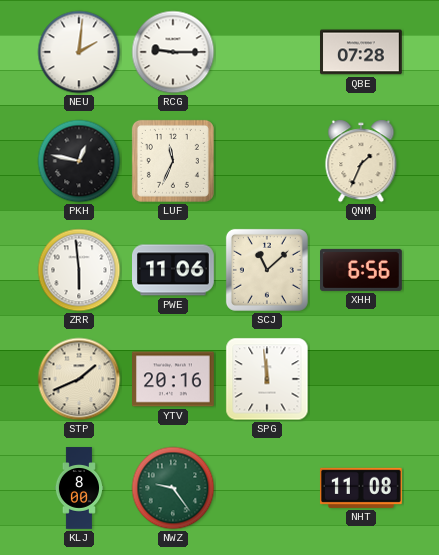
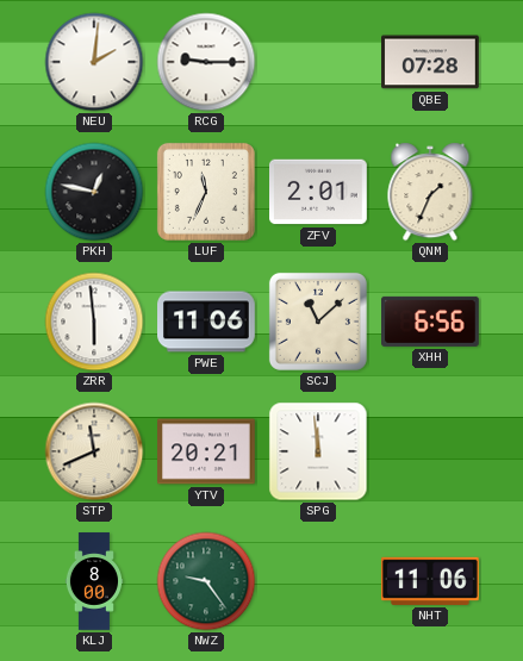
ZFV: none -> 2:01 (319, 192)
STP: 1:41 -> 11:41 (94, 451)
YTV: 20:16 -> 20:21 (207, 451)
NHT: 11:08 -> 11:06 (430, 581)
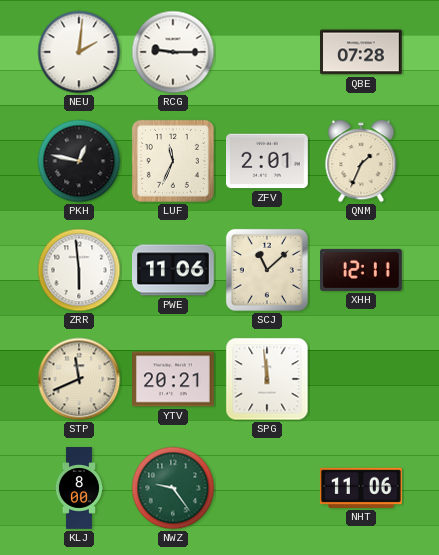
XHH: 6:56 -> 12:11 (362, 270)
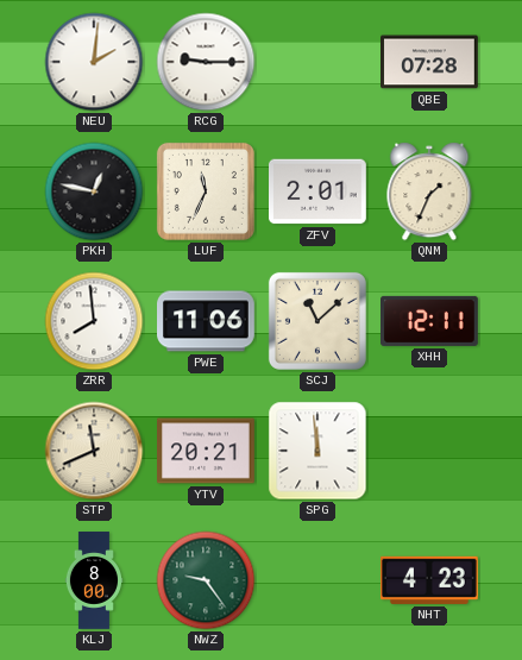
ZRR: 5:59 -> 7:59 (94, 321)
NHT: 11:06 -> 4:23 (429, 580)
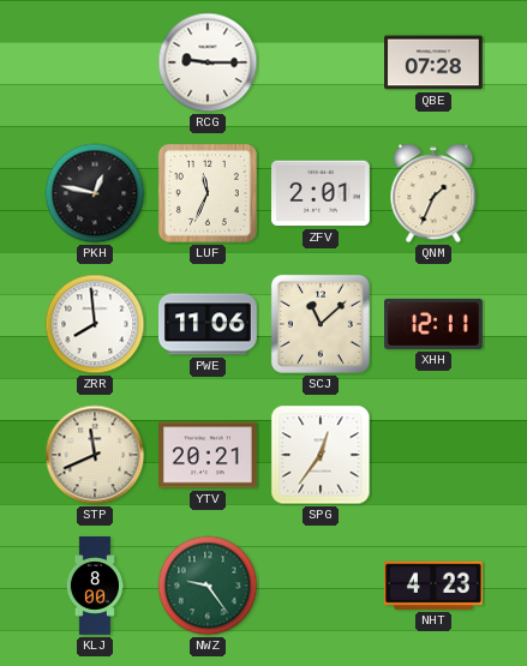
NEU: 2:01 -> none (94, 62)
SPG: 11:59 -> 12:36 (321, 455)
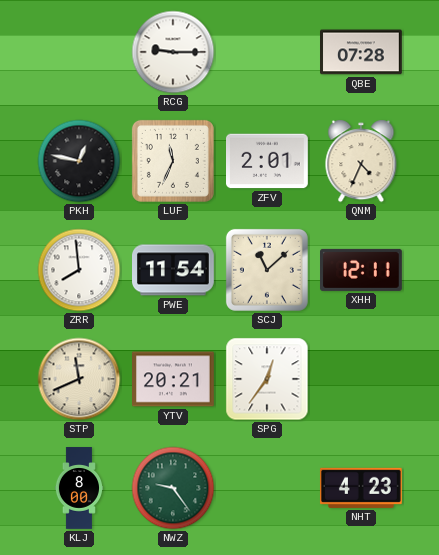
QNM: 1:34 -> 4:34 (361, 161)
PWE: 11:06 -> 11:54 (174, 270)
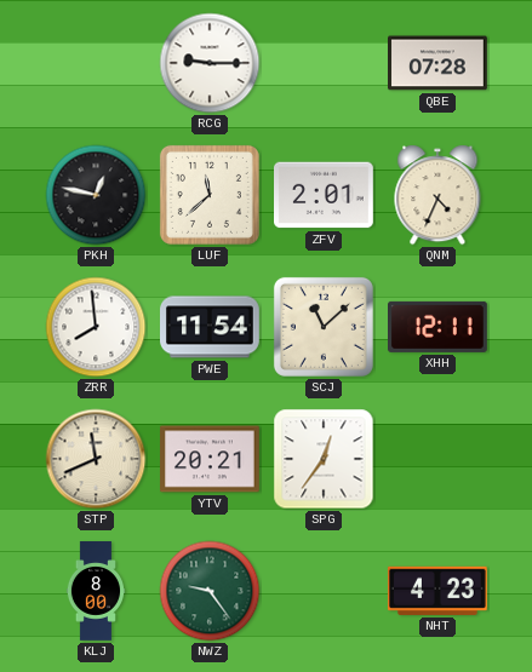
LUF: 11:34 -> 11:38 (210, 195)
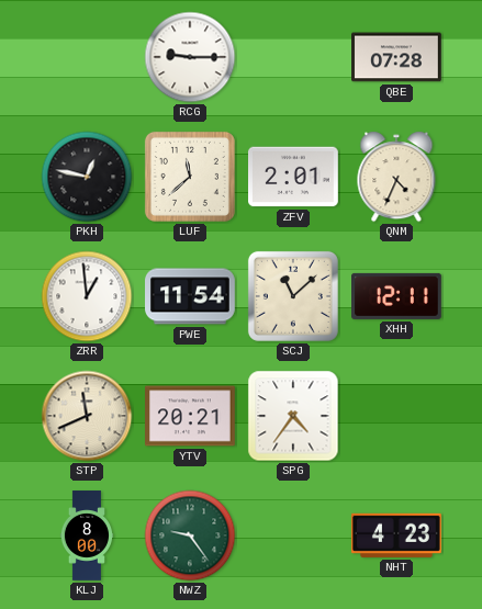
ZRR: 7:59 -> 12:59 (87, 296)
SPG: 12:36 -> 4:36 (293, 416)
